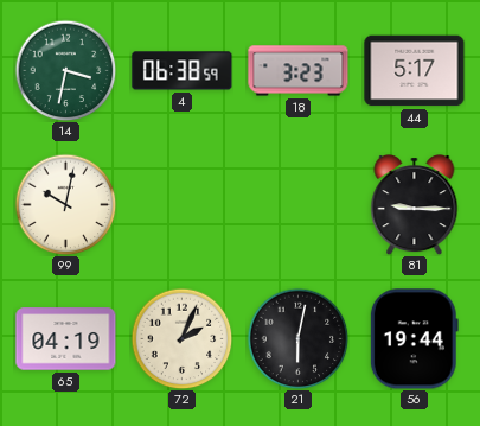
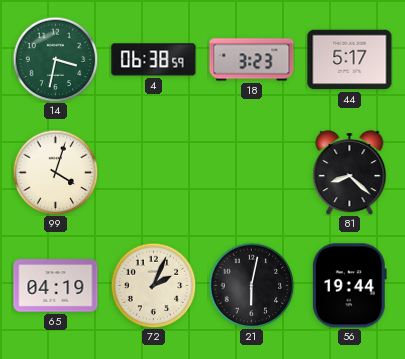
99: 10:02 -> 4:03 (55, 172)
81: 9:15 -> 8:22 (350, 173)
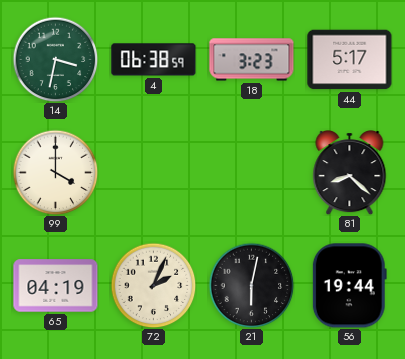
99: 4:03 -> 4:00 (55, 172)
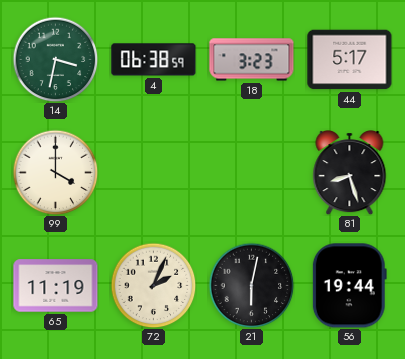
81: 8:22 -> 8:27 (350, 173)
65: 04:19 -> 11:19 (56, 286)
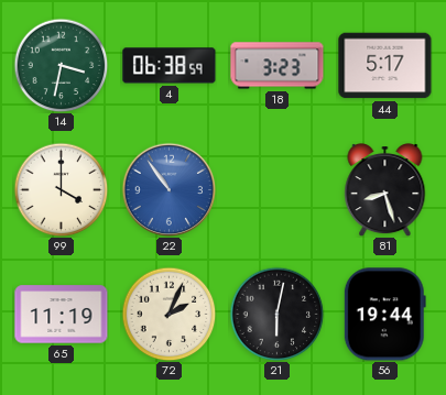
22: none -> 10:54 (168, 189)
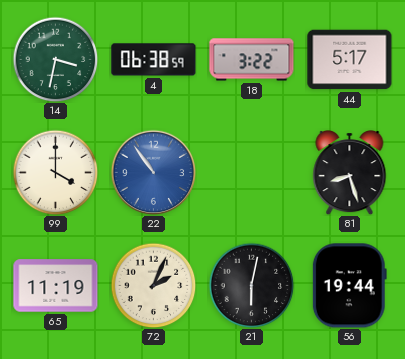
18: 3:23 -> 3:22 (252, 60)
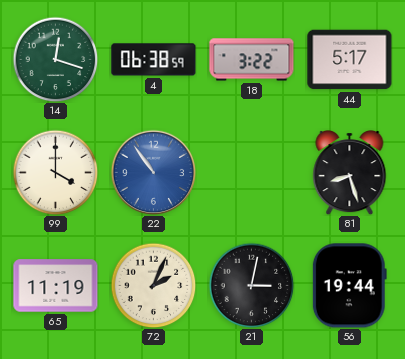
14: 3:32 -> 12:18 (55, 59)
21: 6:02 -> 3:02 (251, 285)
